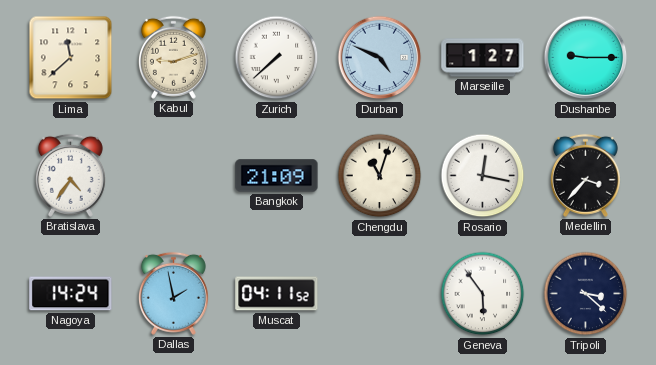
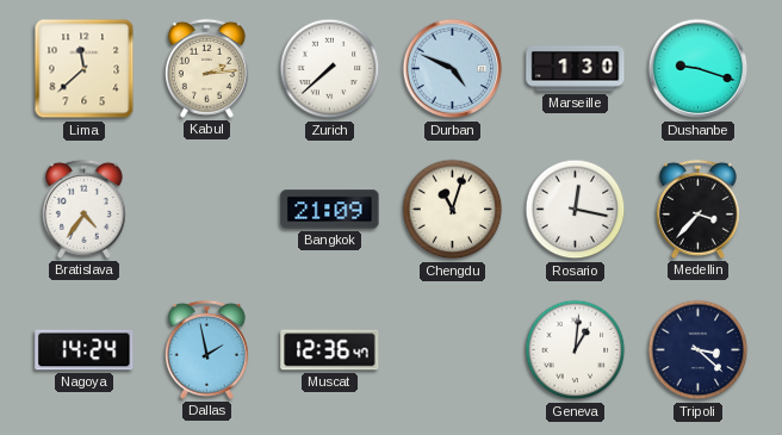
Kabul: 9:12 -> 2:14 (206, 68)
Marseille: 1:27 -> 1:30 (576, 69)
Dushanbe: 9:15 -> 9:18 (699, 69)
Muscat: 04:11 -> 12:36 (330, 350)
Geneva: 5:54 -> 1:01 (576, 350)
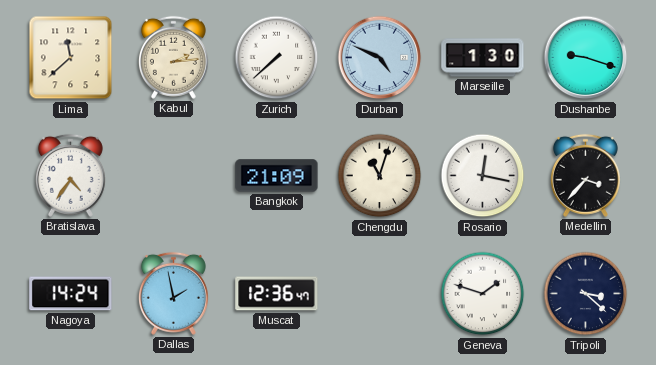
Geneva: 1:01 -> 1:48 (483, 294)
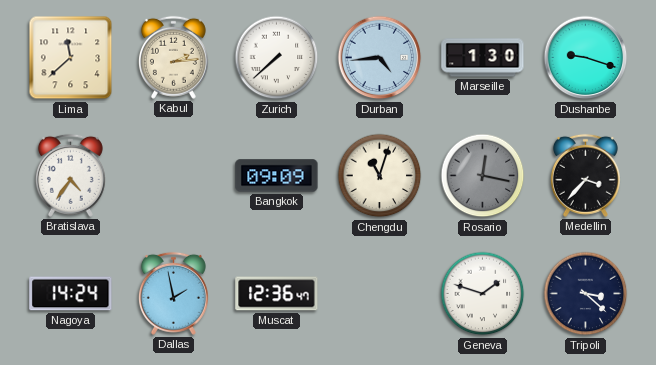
Durban: 4:49 -> 4:44 (380, 58)
Bangkok: 21:09 -> 09:09 (277, 176)
Rosario dial: white -> grey (483, 176)
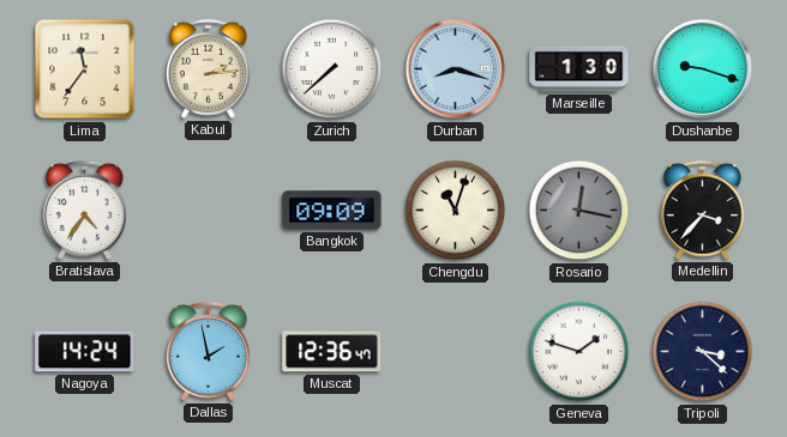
Lima: 11:38 -> 11:36 (85, 69)
Durban: 4:44 -> 8:18 (456, 69)
